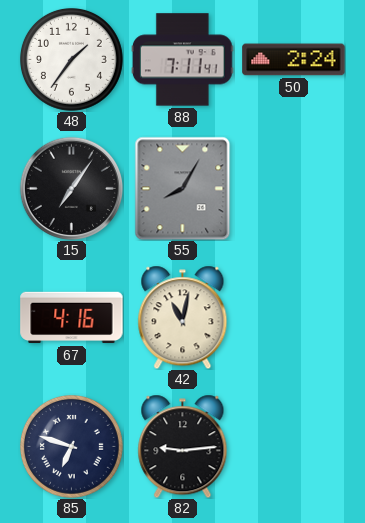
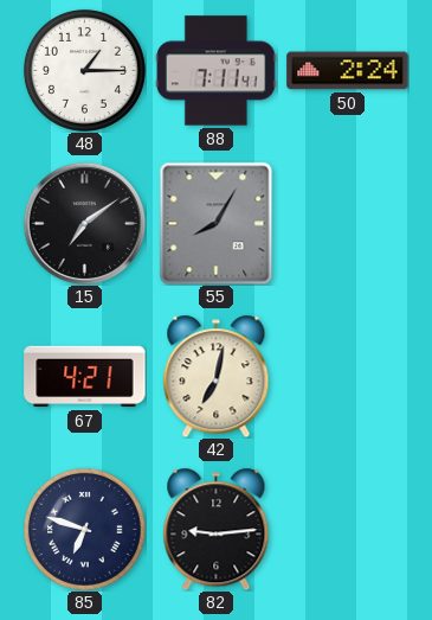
48: 1:36 -> 1:15 (84, 70)
15: 7:06 -> 7:09 (84, 223)
67: 4:16 -> 4:21 (85, 377)
42: 11:02 -> 7:02 (217, 376)
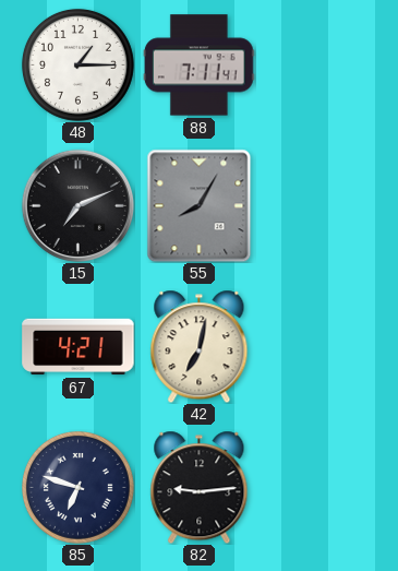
50: 2:24 -> none (348, 71)
15: 7:09 -> 7:11 (77, 205)
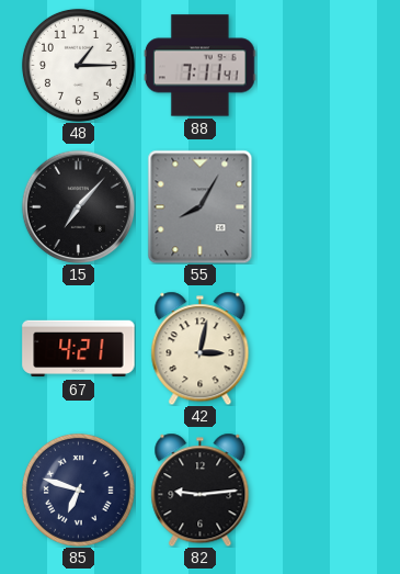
15: 7:11 -> 7:07 (78, 206)
42: 7:02 -> 3:02 (201, 348)
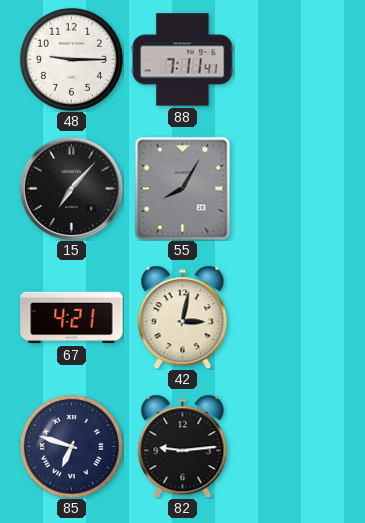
48: 1:15 -> 9:15 (71, 59)
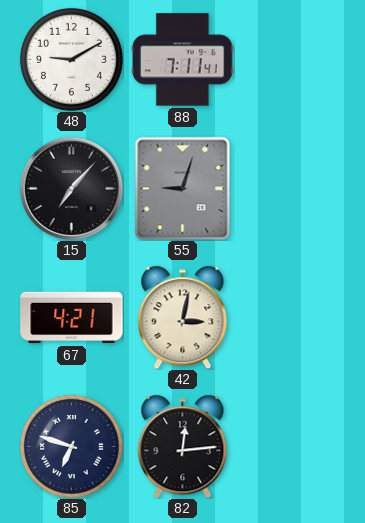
48: 9:15 -> 9:10 (71, 59)
55: 8:05 -> 9:03 (183, 188)
82: 9:14 -> 12:14 (183, 446)
